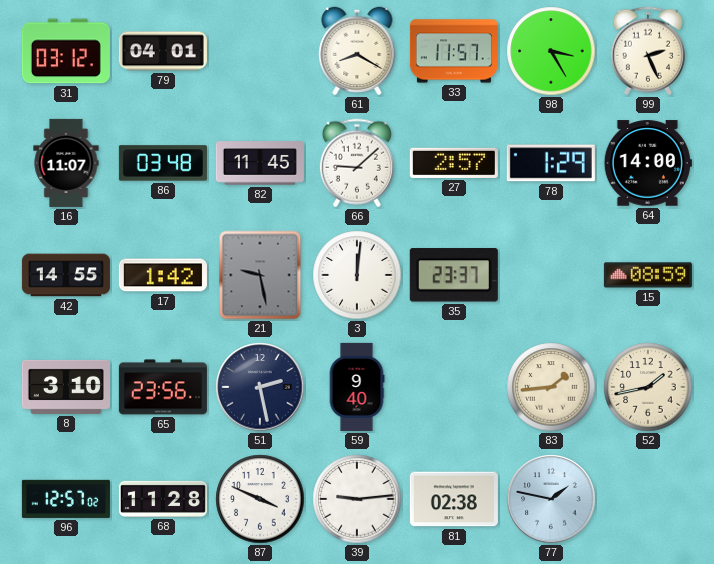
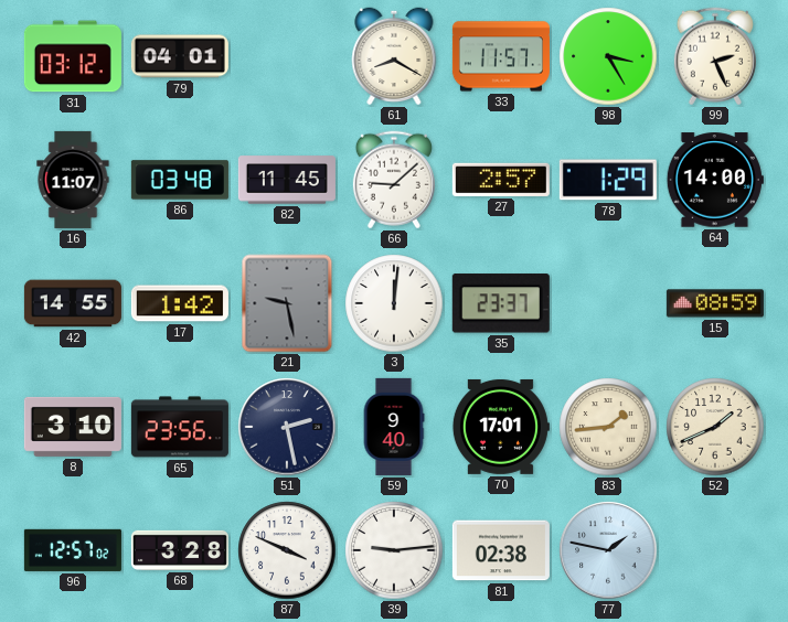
70: none -> 17:01 (500, 427)
52: 1:43 -> 1:41 (715, 427)
68: 11:28 -> 3:28 (180, 550)
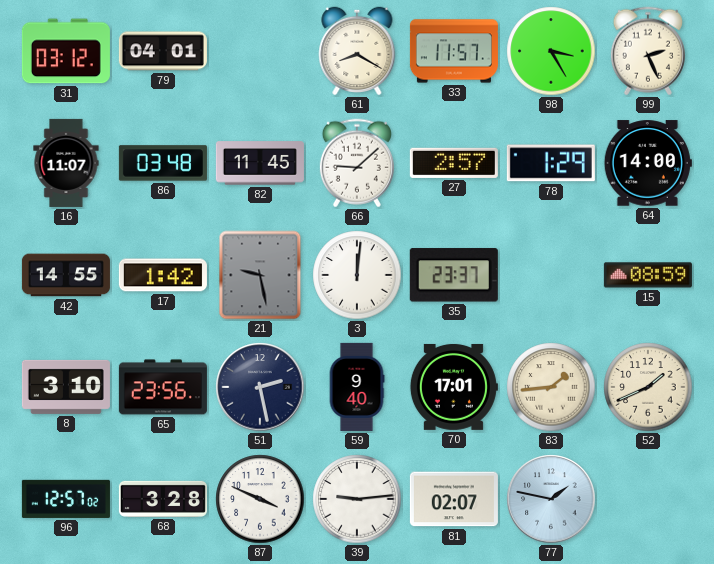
81: 02:38 -> 02:07 (454, 499)
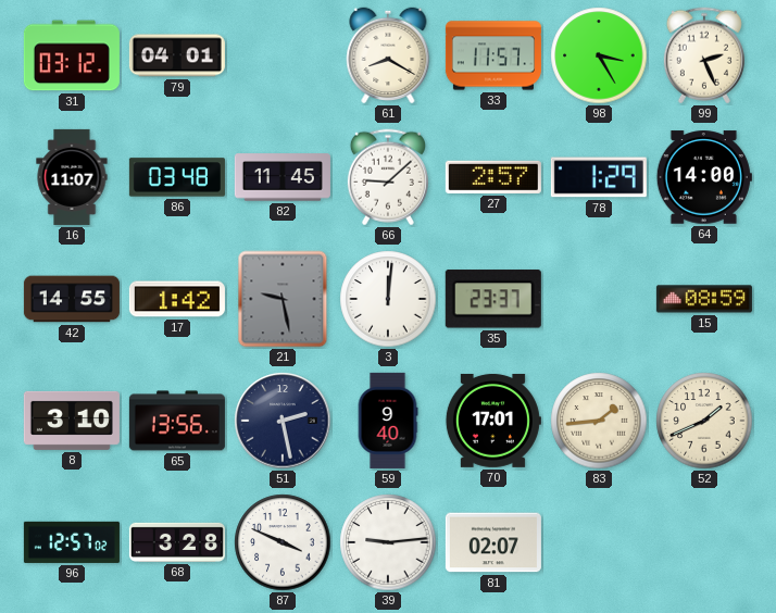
65: 23:56 -> 13:56 (177, 421)
77: 1:47 -> none (551, 499)
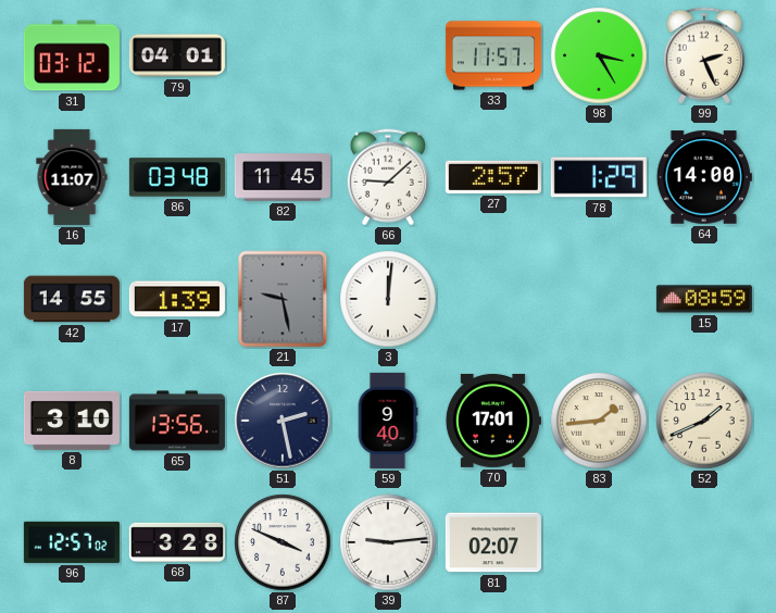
61: 8:20 -> none (388, 55)
17: 1:42 -> 1:39 (177, 299)
35: 23:37 -> none (493, 299)
